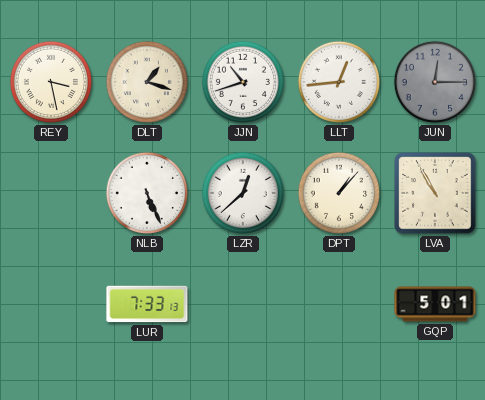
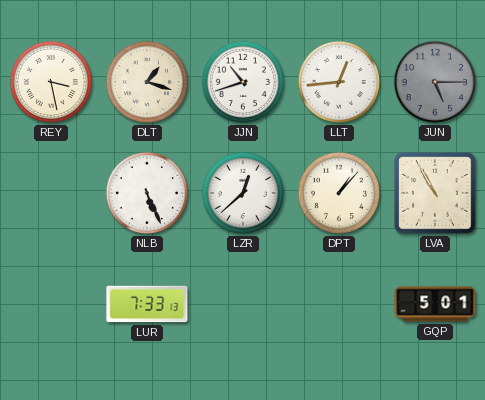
JUN: 12:15 -> 5:15 (435, 82)
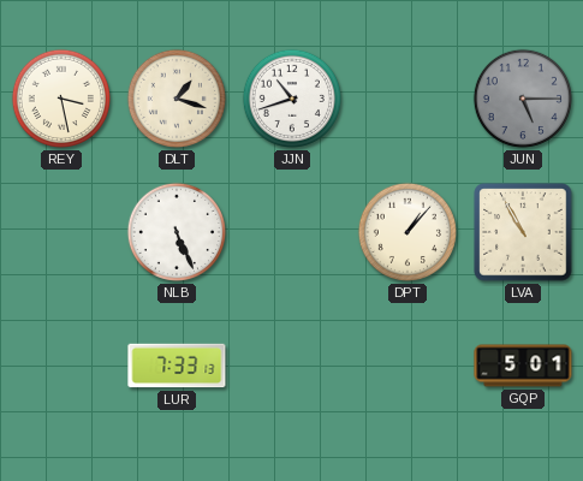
LLT: 12:44 -> none (339, 82)
LZR: 12:38 -> none (243, 193)
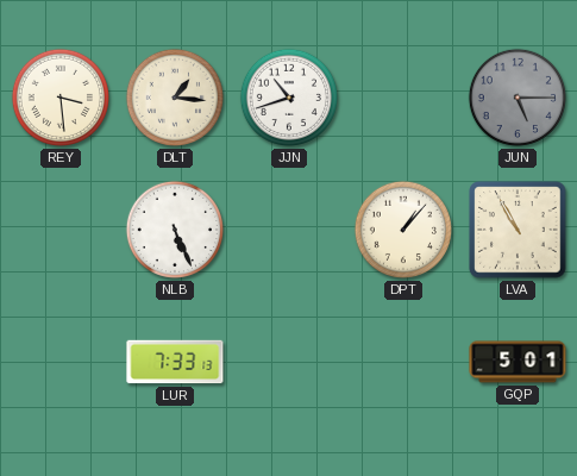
REY: 3:28 -> 3:29 (61, 98)
DLT: 1:18 -> 1:16 (175, 98)
